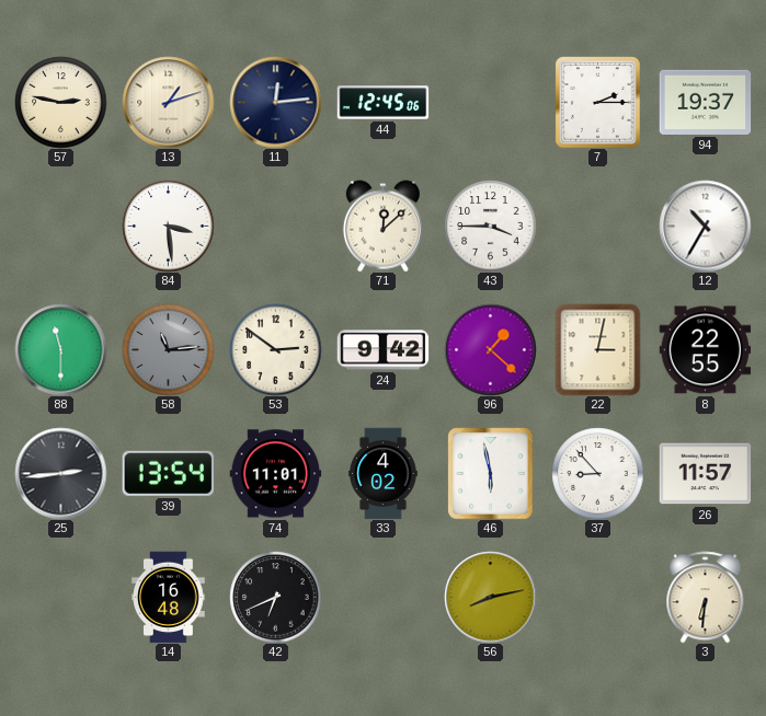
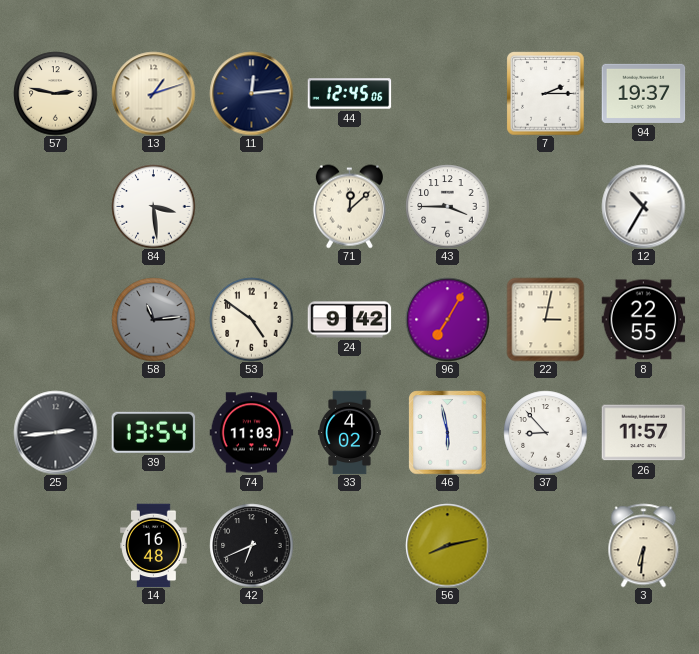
88: 11:30 -> none (60, 349)
53: 2:51 -> 4:51 (251, 319)
96: 1:22 -> 7:05 (447, 319)
74: 11:01 -> 11:03 (251, 433)
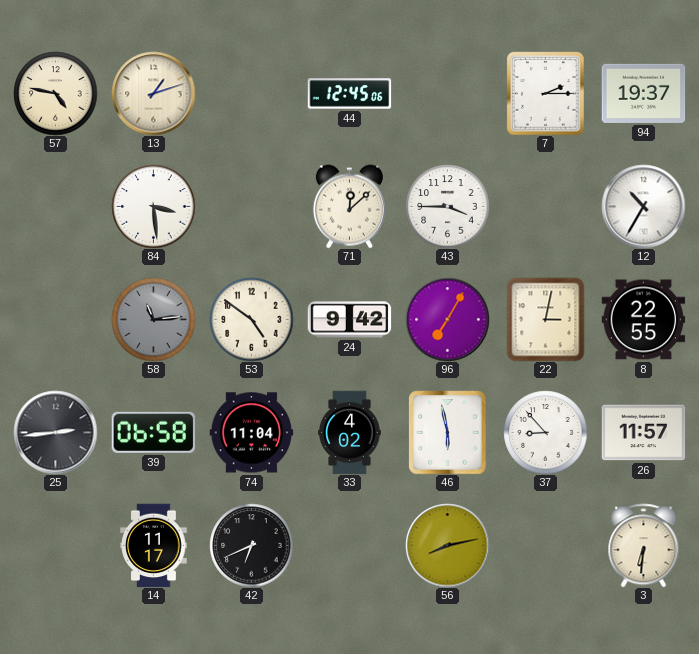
57: 2:47 -> 4:47 (55, 93)
11: 12:14 -> none (251, 93)
39: 13:54 -> 06:58 (153, 432)
74: 11:03 -> 11:04 (251, 433)
14: 16:48 -> 11:17 (154, 545)
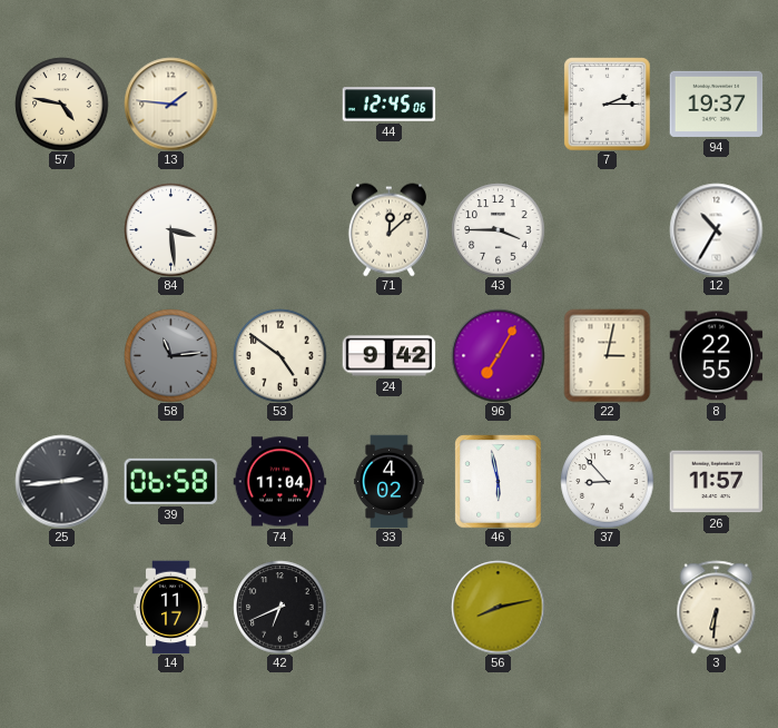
13: 1:12 -> 1:46 (170, 104)
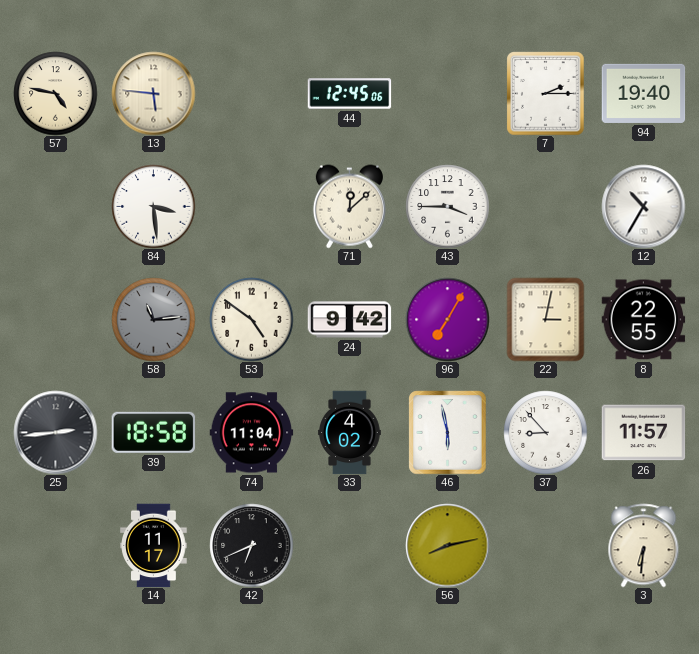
13: 1:46 -> 5:46 (153, 93)
94: 19:37 -> 19:40 (643, 93)
39: 06:58 -> 18:58 (153, 432)
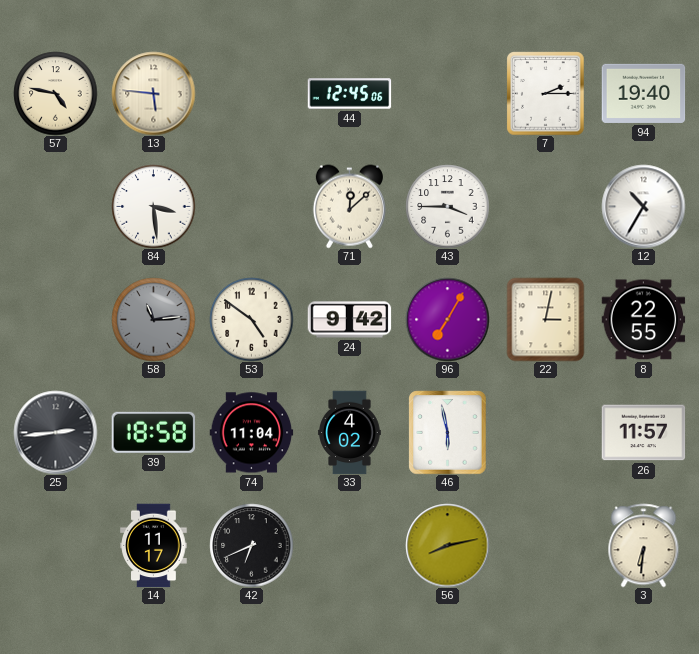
37: 8:53 -> none (545, 432)
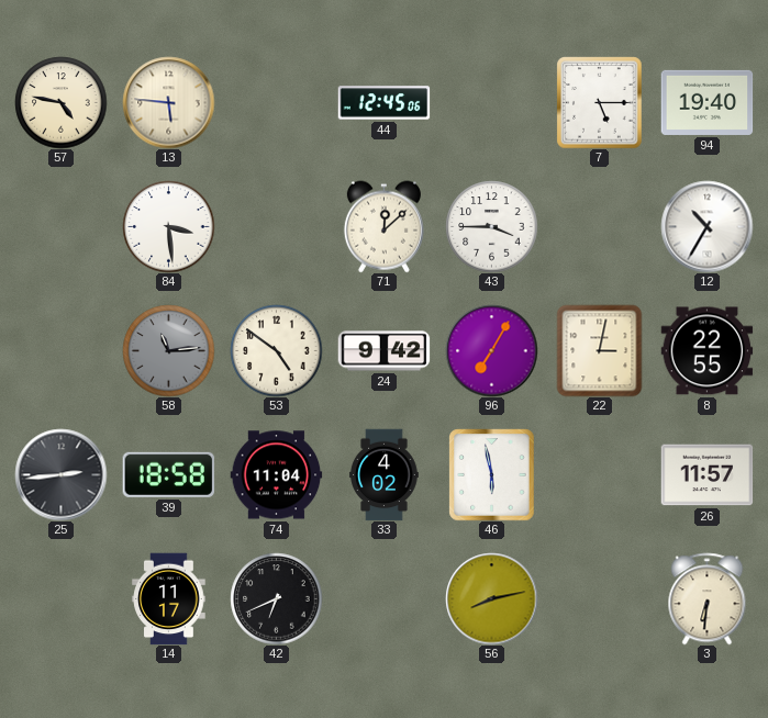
7: 2:15 -> 5:15 (600, 102)
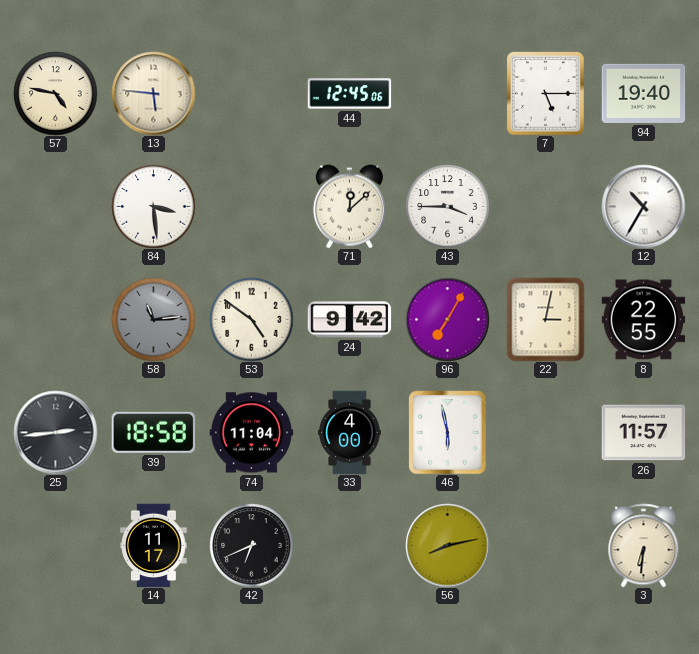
33: 4:02 -> 4:00 (350, 432)
